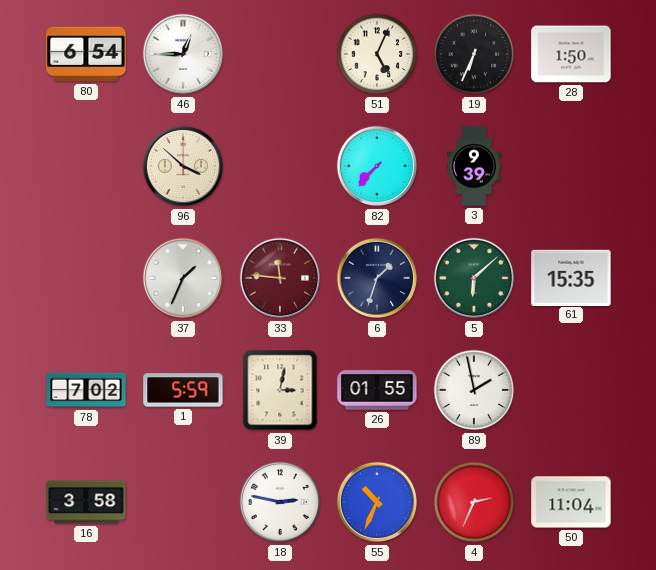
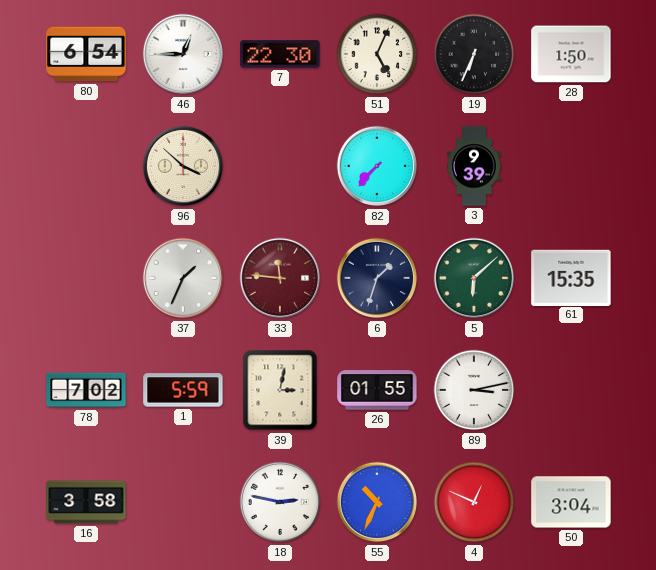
7: none -> 22:30 (280, 54)
89: 1:58 -> 3:13 (474, 390)
4: 2:34 -> 12:49 (474, 502)
50: 11:04 -> 3:04 (571, 502)
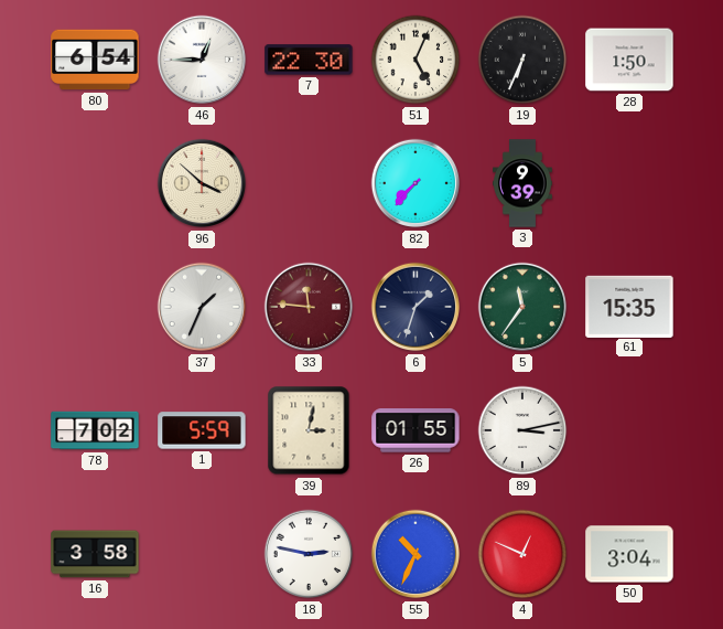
5: 6:08 -> 11:36 (522, 307)
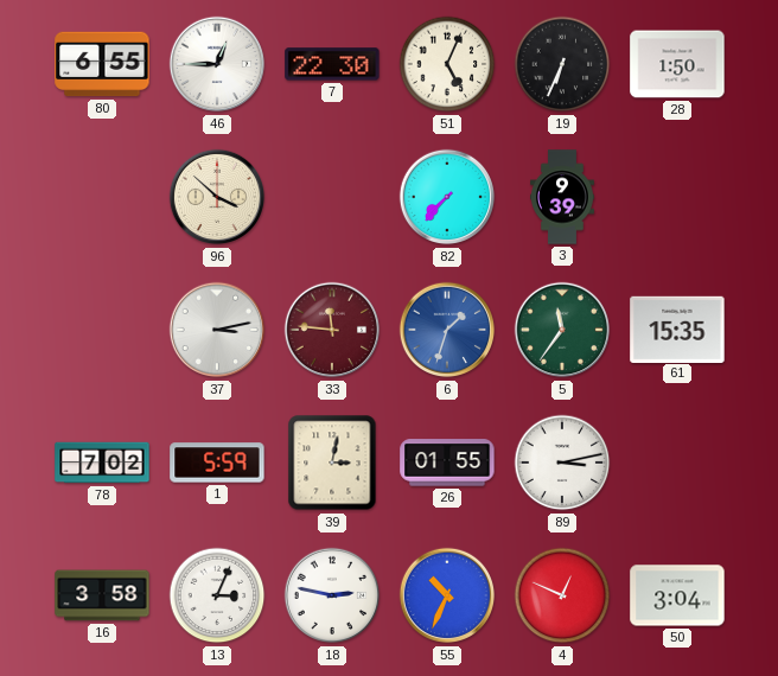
80: 6:54 -> 6:55 (102, 64)
37: 1:34 -> 3:13 (217, 330)
6 dial: navy -> blue (447, 330)
13: none -> 3:04 (217, 595)
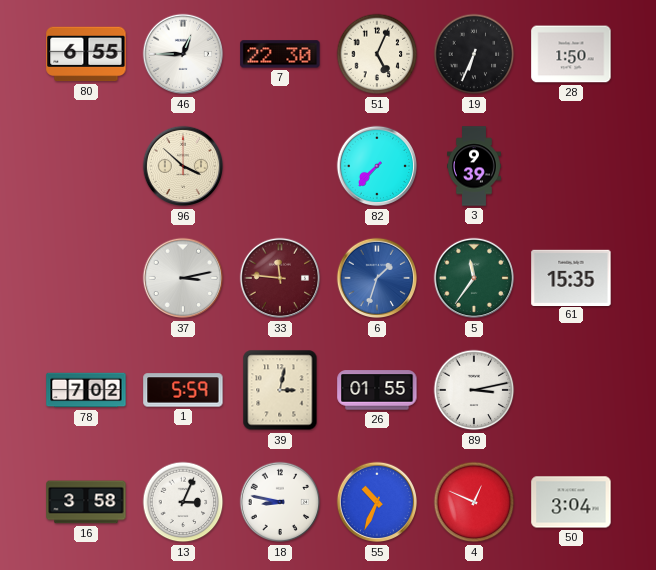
18: 2:47 -> 8:47 (280, 502)
